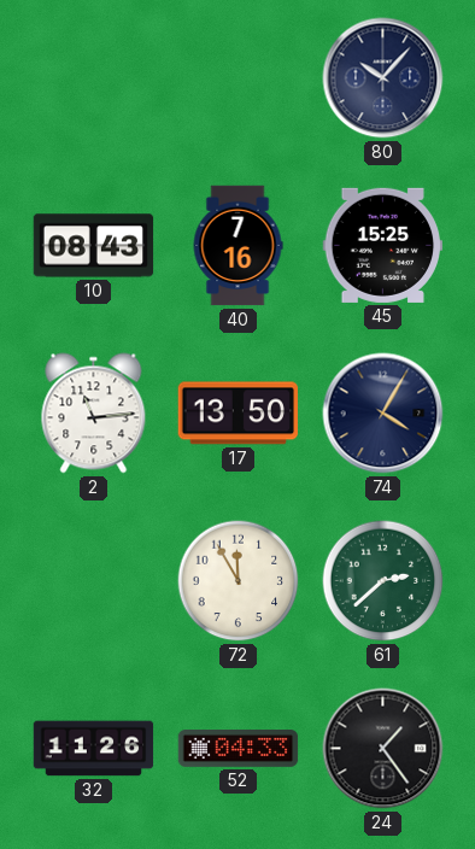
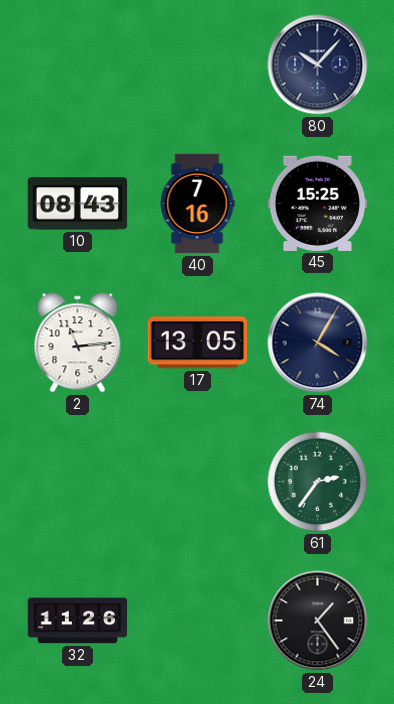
17: 13:50 -> 13:05 (198, 343)
72: 11:55 -> none (239, 581)
61: 2:38 -> 2:36 (318, 482)
52: 04:33 -> none (239, 749)
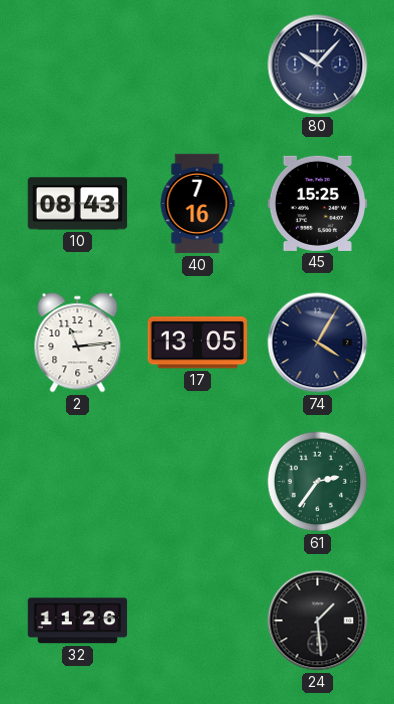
24: 1:24 -> 1:29 (318, 621)
